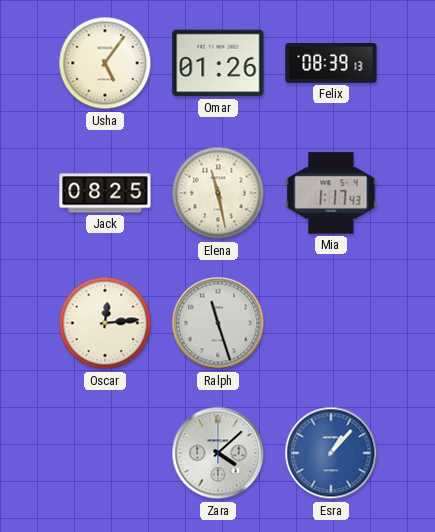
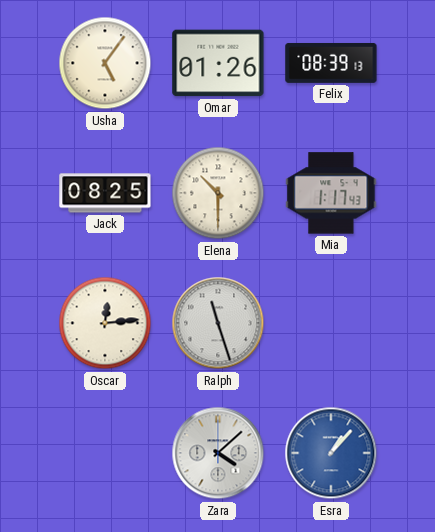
Elena: 11:28 -> 10:30 (218, 193)
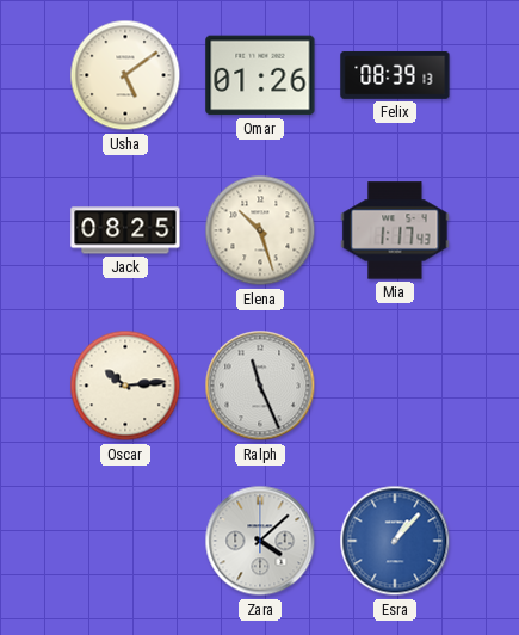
Usha: 5:06 -> 5:09 (125, 75)
Elena: 10:30 -> 10:27 (260, 230)
Oscar: 12:14 -> 10:14 (125, 386)
Ralph: 11:27 -> 11:26 (260, 386)
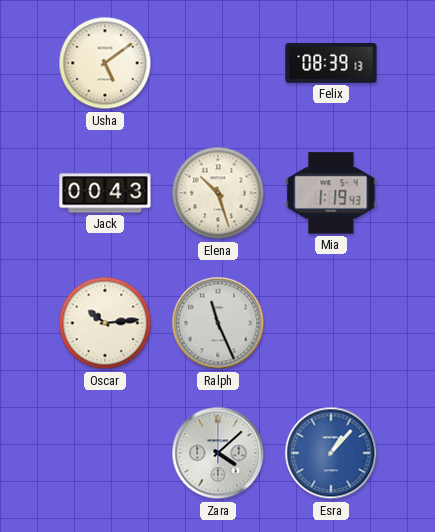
Omar: 01:26 -> none (260, 75)
Jack: 08:25 -> 00:43 (105, 193)
Mia: 1:17 -> 1:19 (331, 193)
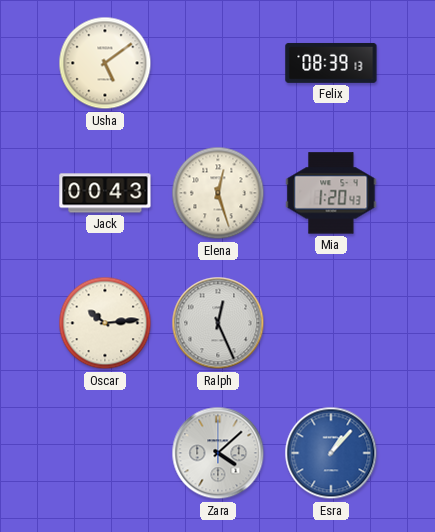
Elena: 10:27 -> 12:27 (218, 193)
Mia: 1:19 -> 1:20 (331, 193)
Ralph: 11:26 -> 12:26 (218, 323)
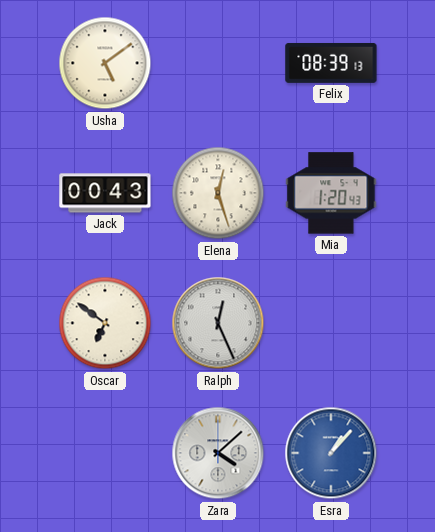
Oscar: 10:14 -> 6:51 (105, 323)
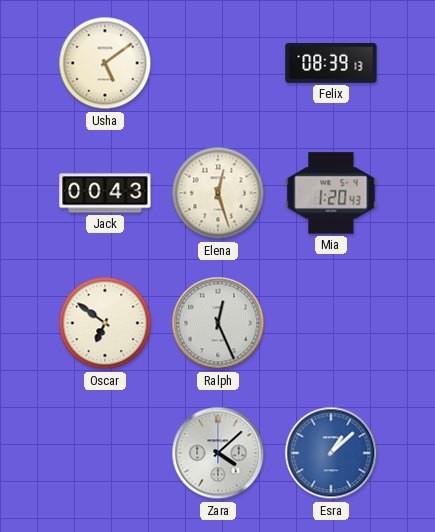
Esra: 1:07 -> 1:08 (331, 453)
